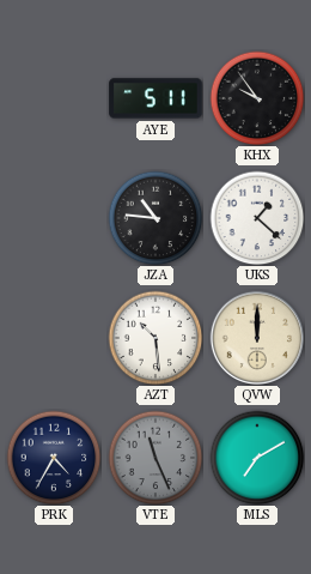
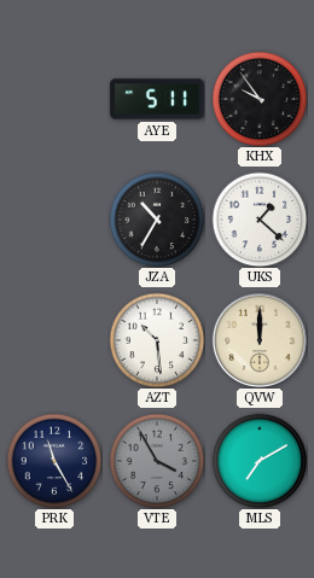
JZA: 10:46 -> 10:35 (157, 220)
PRK: 4:35 -> 11:25 (54, 461)
VTE: 11:26 -> 3:55 (157, 461)
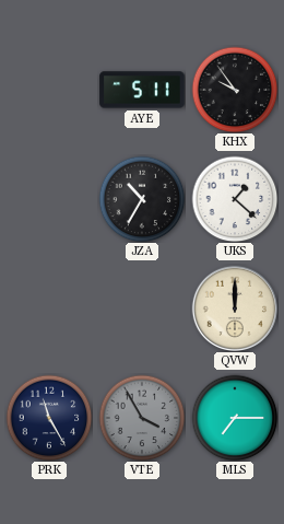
AZT: 10:29 -> none (157, 340)
MLS: 7:10 -> 7:15 (235, 418)
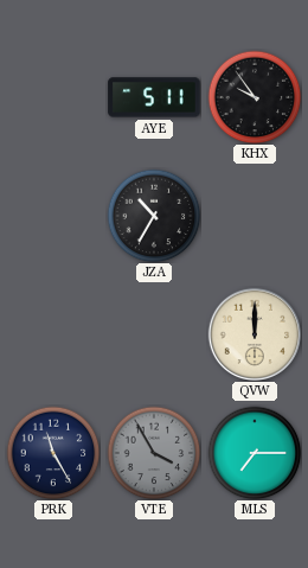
UKS: 1:22 -> none (235, 199)
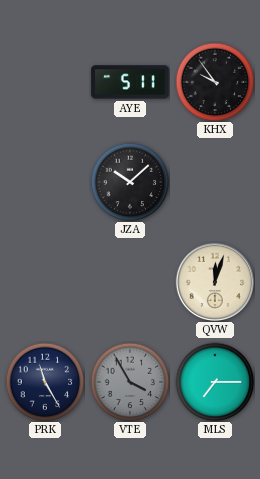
JZA: 10:35 -> 10:08 (130, 182)
QVW: 12:00 -> 12:03 (214, 281)
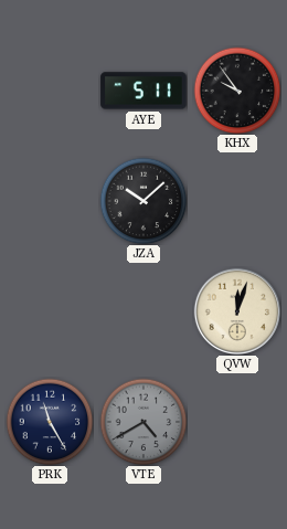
VTE: 3:55 -> 4:40 (143, 422)
MLS: 7:15 -> none (215, 382)
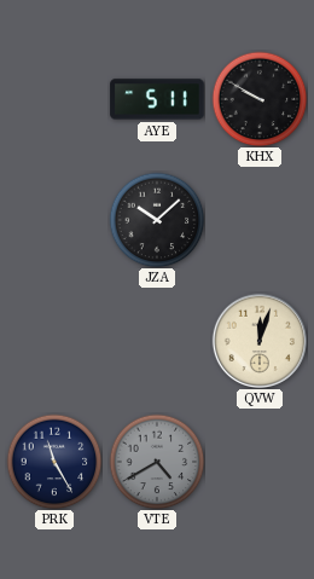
KHX: 9:54 -> 9:50 (260, 99)
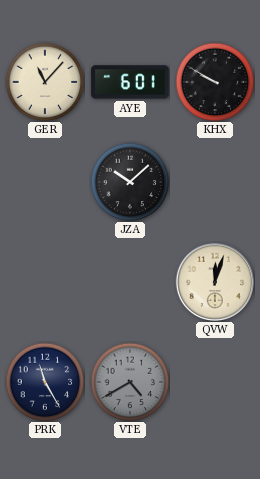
GER: none -> 11:07 (45, 82)
AYE: 5:11 -> 6:01 (130, 82)
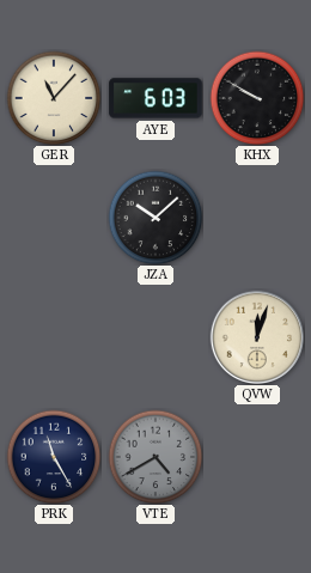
AYE: 6:01 -> 6:03 (155, 98)
